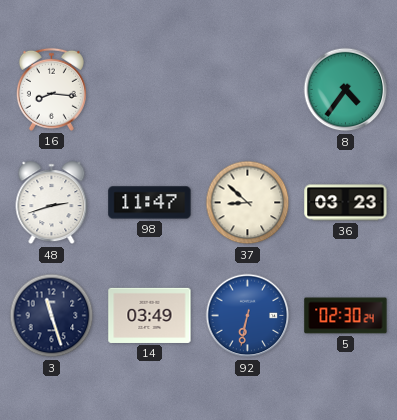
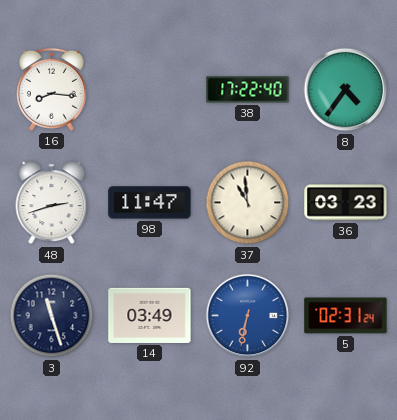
38: none -> 17:22 (248, 90)
37: 8:52 -> 10:59 (248, 203)
5: 02:30 -> 02:31 (346, 316)
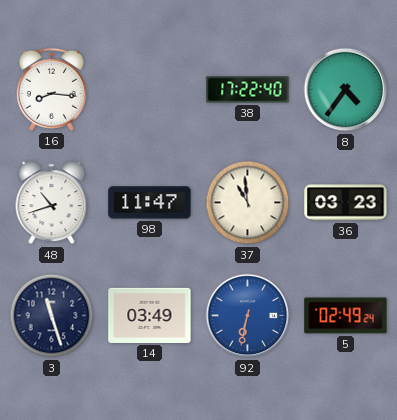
48: 2:42 -> 10:42 (52, 203)
5: 02:31 -> 02:49 (346, 316)
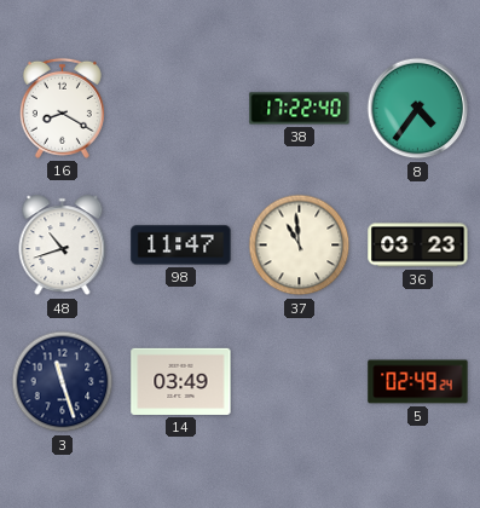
16: 8:16 -> 8:20 (62, 108)
92: 6:32 -> none (248, 316)
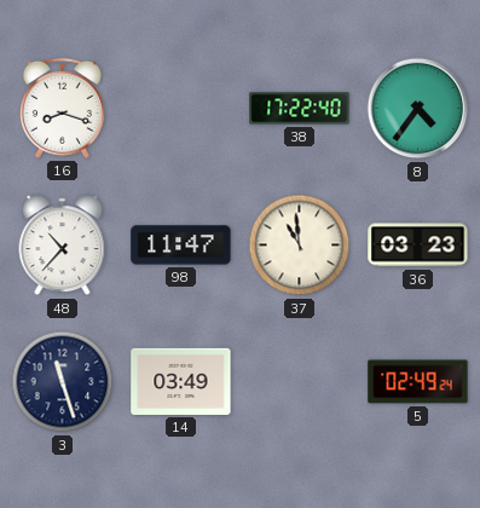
16: 8:20 -> 8:18 (62, 108)
48: 10:42 -> 10:37 (63, 246)
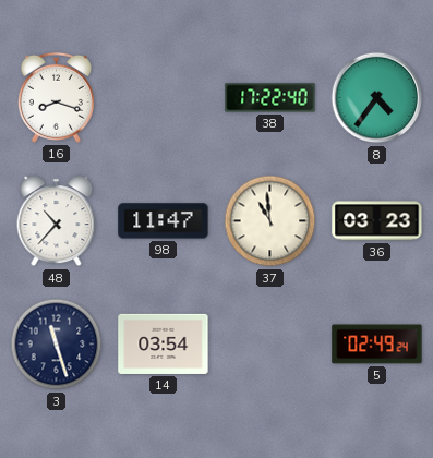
14: 03:49 -> 03:54 (164, 343)
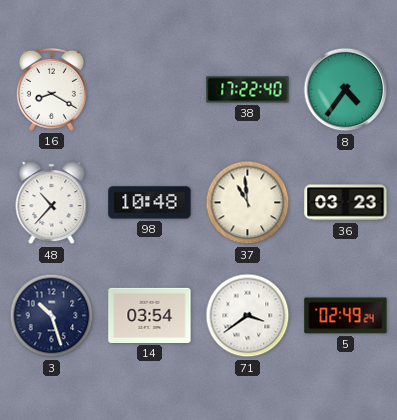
16: 8:18 -> 8:20 (51, 89)
98: 11:47 -> 10:48 (150, 203)
3: 11:27 -> 10:27 (52, 316)
71: none -> 3:39 (248, 316)
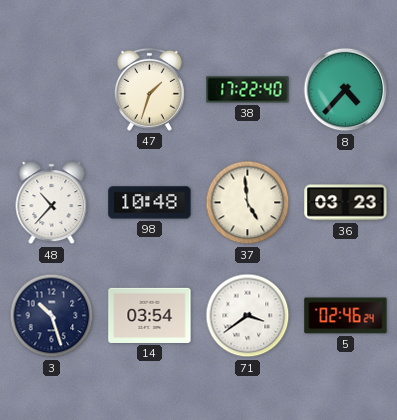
16: 8:20 -> none (51, 89)
47: none -> 1:33 (149, 89)
8: 4:36 -> 4:37 (346, 90)
37: 10:59 -> 4:59 (248, 203)
5: 02:49 -> 02:46 (346, 316)
